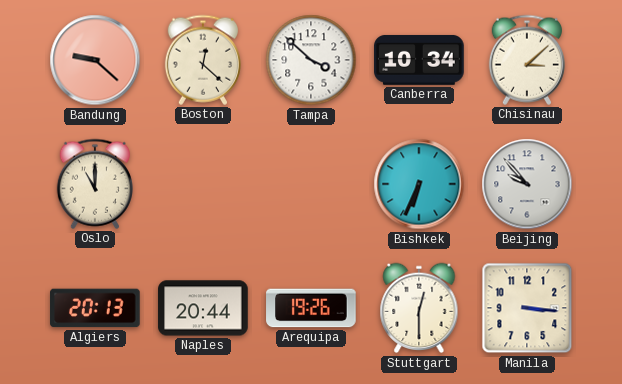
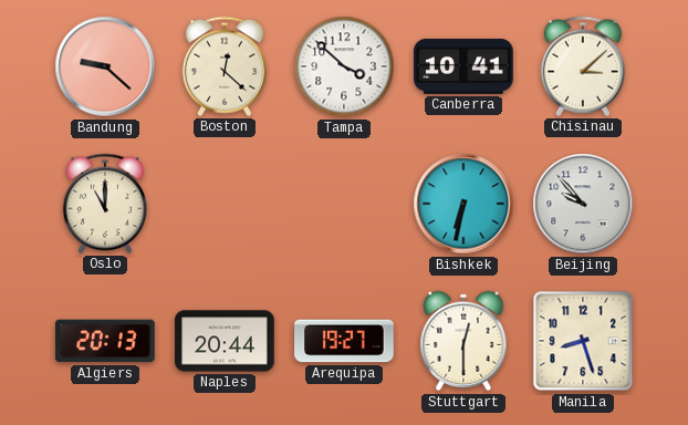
Canberra: 10:34 -> 10:41 (463, 66)
Bishkek: 6:34 -> 6:32 (463, 204)
Arequipa: 19:26 -> 19:27 (344, 341)
Manila: 3:16 -> 8:27 (583, 341)
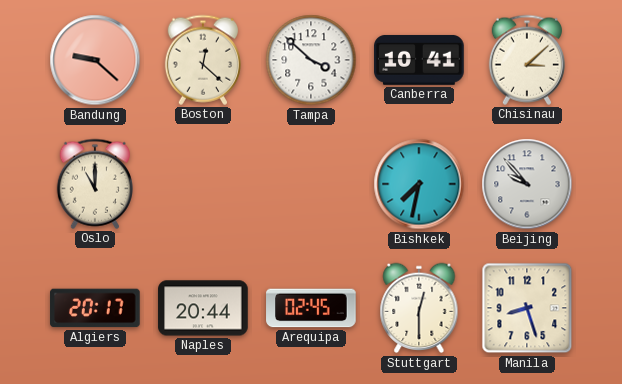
Bishkek: 6:32 -> 7:32 (419, 184)
Algiers: 20:13 -> 20:17 (95, 308)
Arequipa: 19:27 -> 02:45 (311, 308)
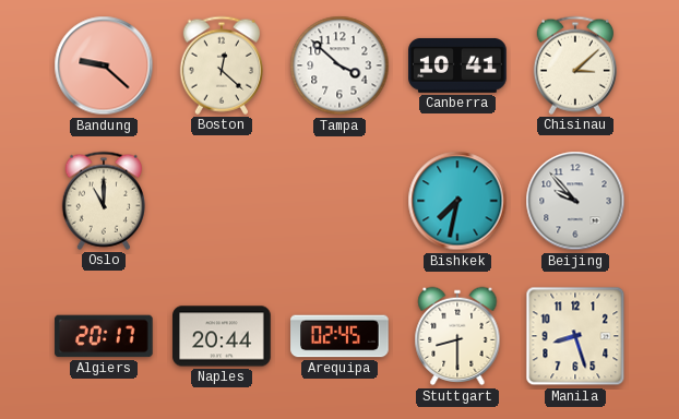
Stuttgart: 12:30 -> 8:30 (457, 336)
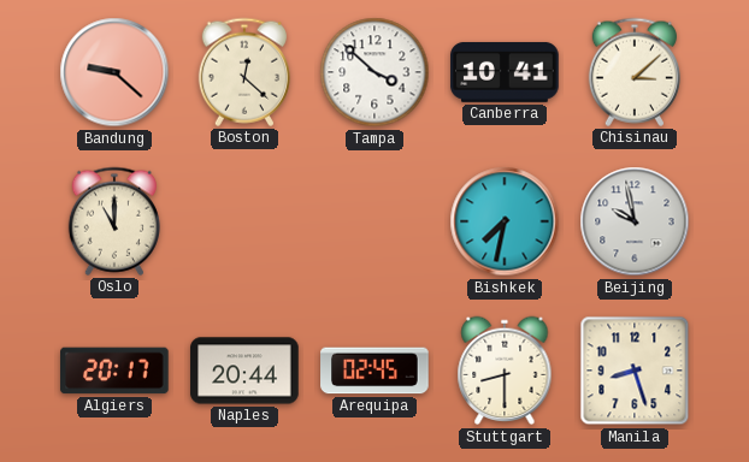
Beijing: 9:53 -> 9:58 (635, 221)
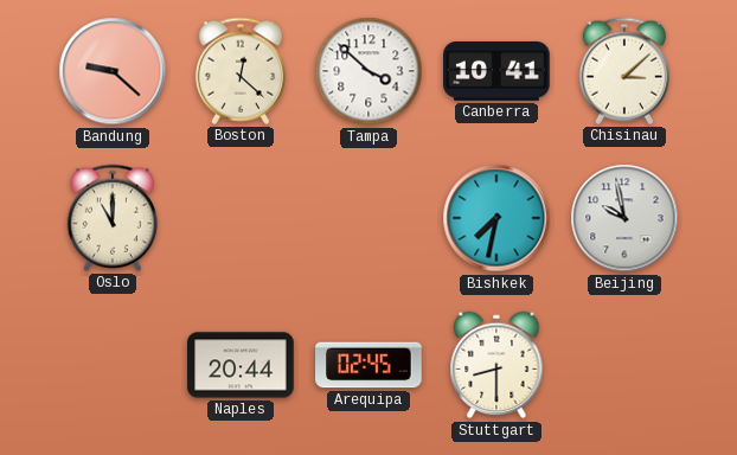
Algiers: 20:17 -> none (114, 371)
Manila: 8:27 -> none (635, 371)
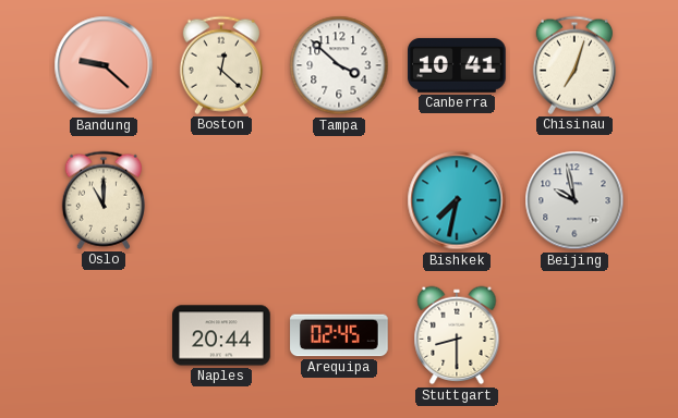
Chisinau: 3:08 -> 7:03 (574, 65)
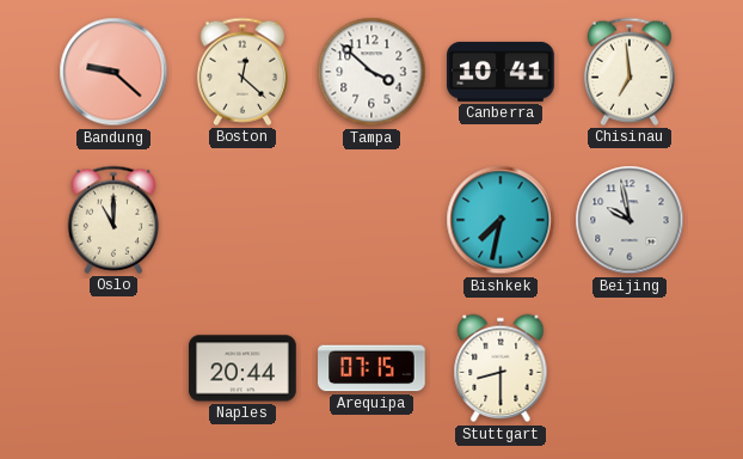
Chisinau: 7:03 -> 6:59 (630, 72)
Arequipa: 02:45 -> 07:15 (371, 368)
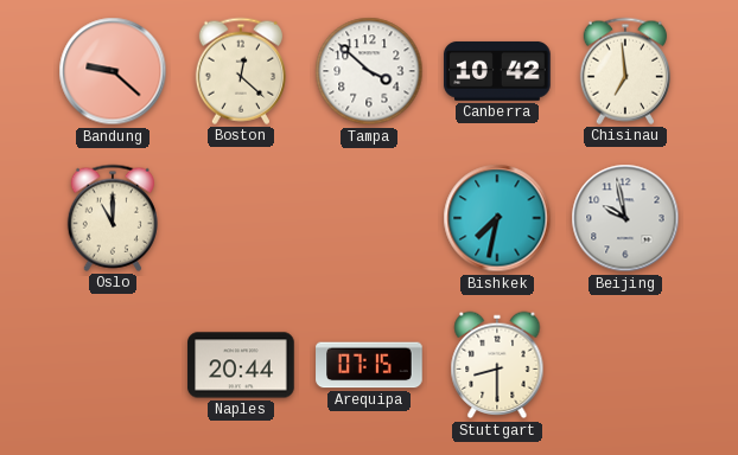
Canberra: 10:41 -> 10:42 (497, 71)
